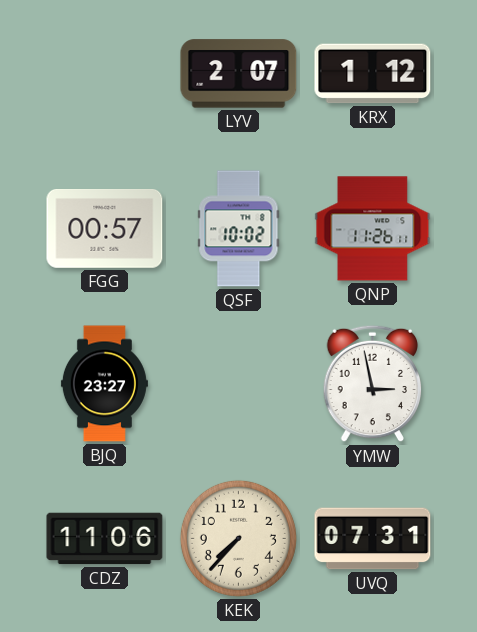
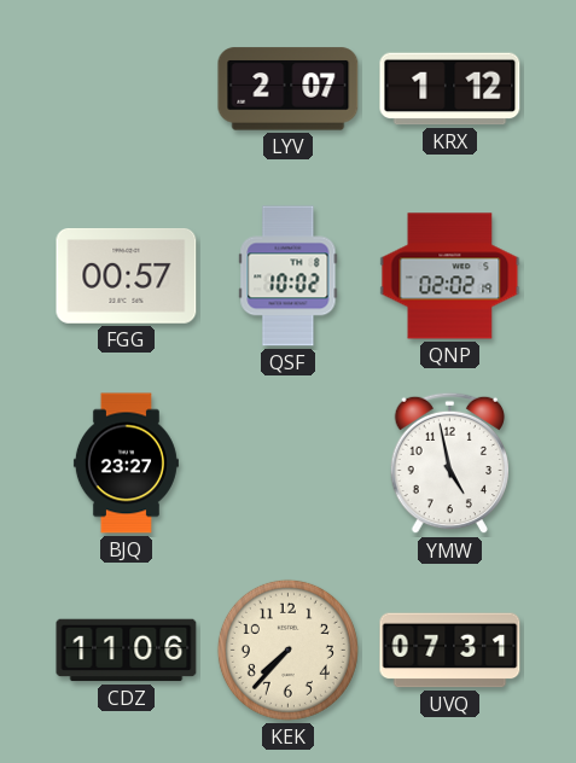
QNP: 11:26 -> 02:02 (450, 276)
YMW: 2:58 -> 4:58 (450, 464)
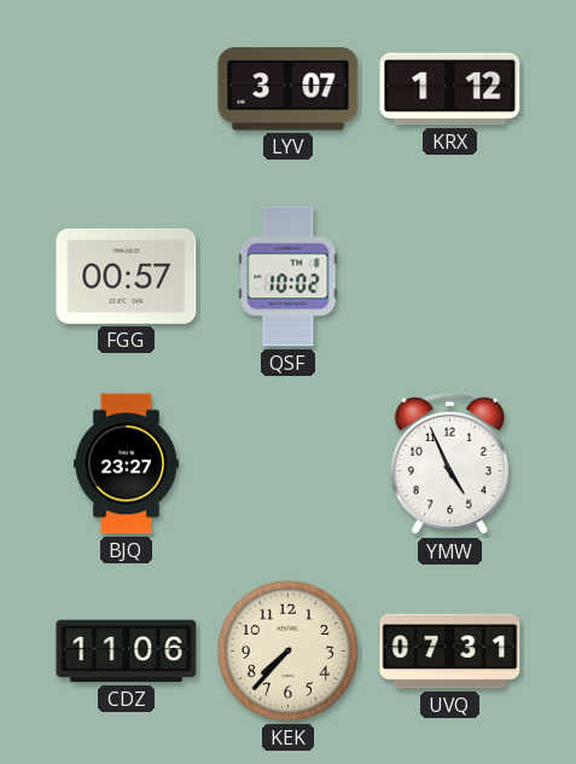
LYV: 2:07 -> 3:07 (289, 89)
QNP: 02:02 -> none (450, 276)
YMW: 4:58 -> 4:56 (450, 464)
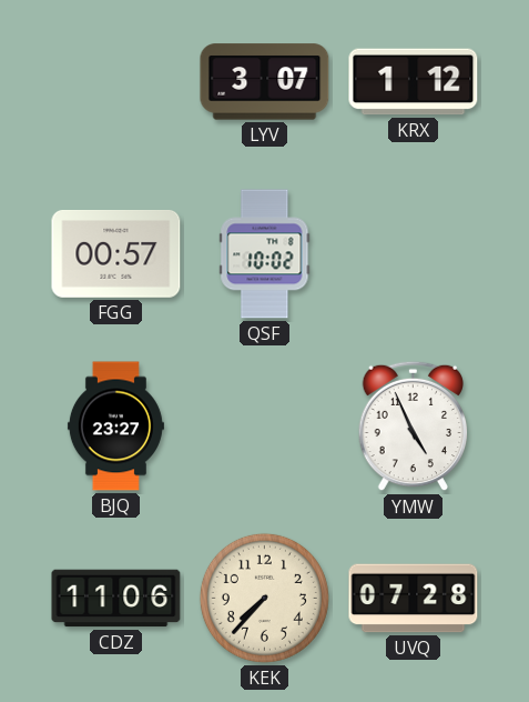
UVQ: 07:31 -> 07:28 (414, 599)
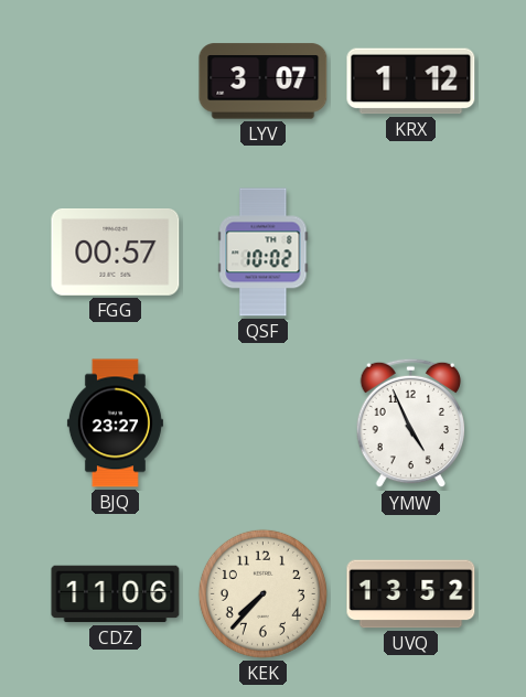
UVQ: 07:28 -> 13:52 (411, 594)
